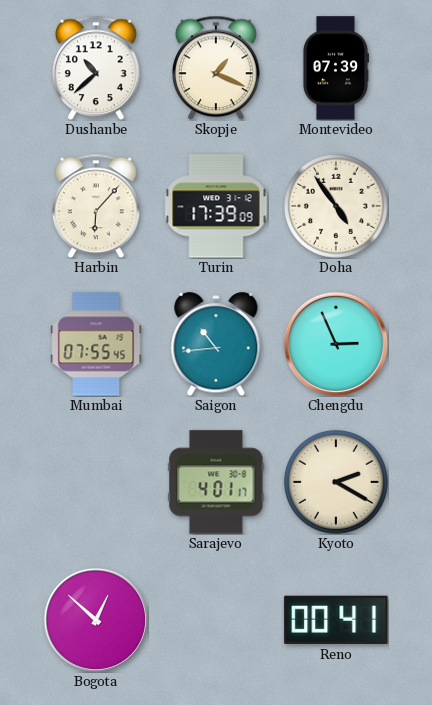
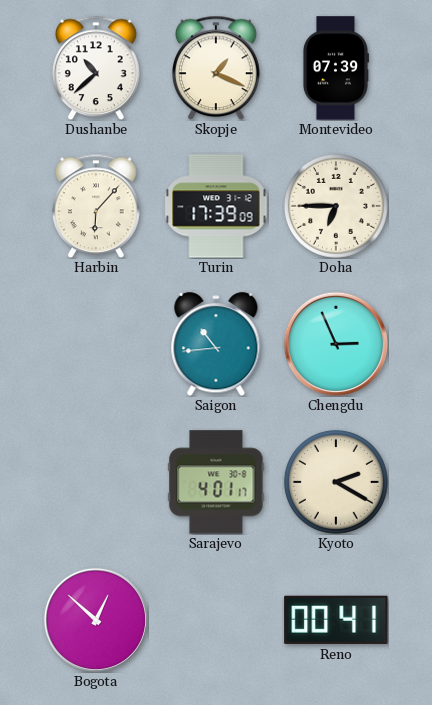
Doha: 4:54 -> 6:45 (336, 206)
Mumbai: 07:55 -> none (96, 344)
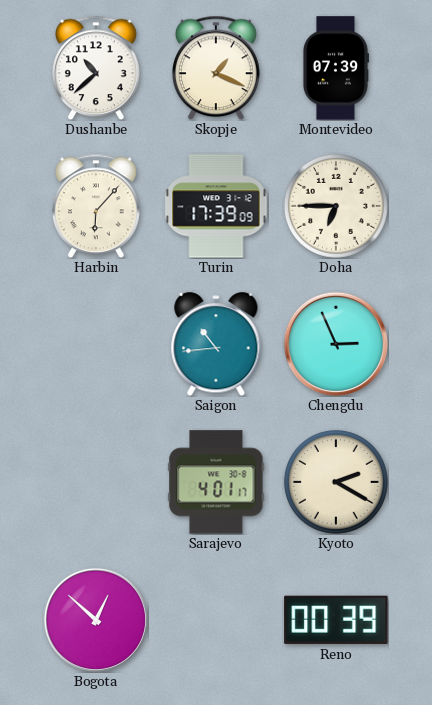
Reno: 00:41 -> 00:39 (336, 620)
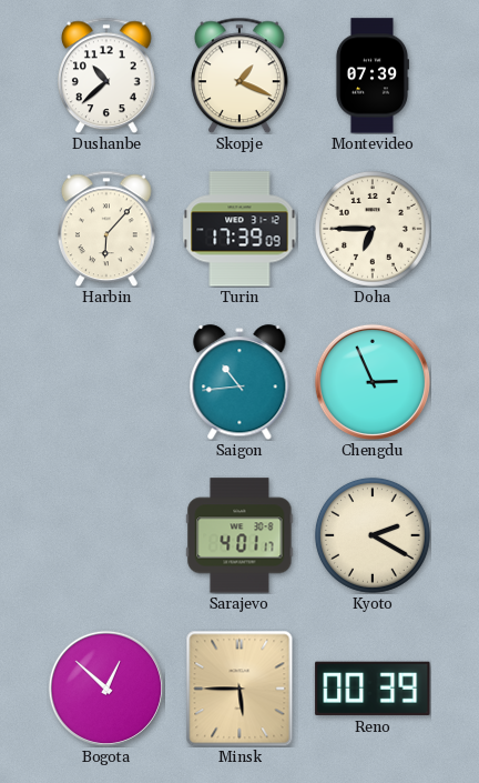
Minsk: none -> 5:45 (239, 689)
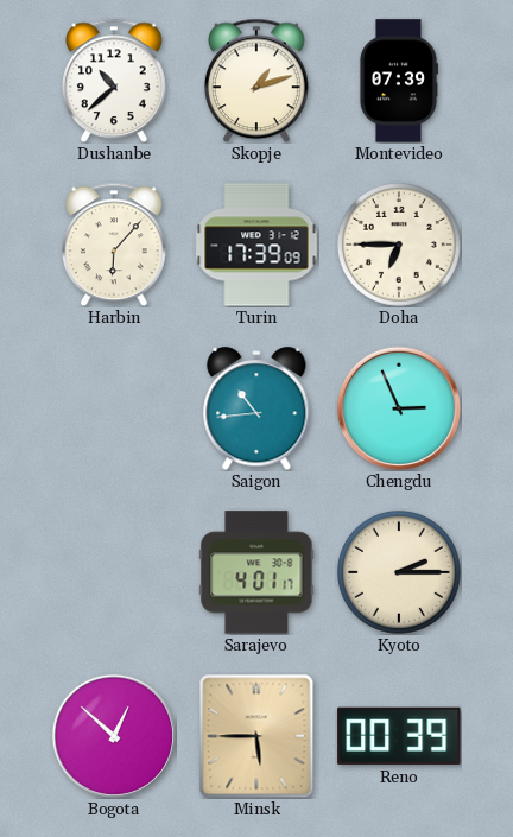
Skopje: 1:19 -> 1:12 (256, 81)
Kyoto: 2:20 -> 2:15 (399, 572)
